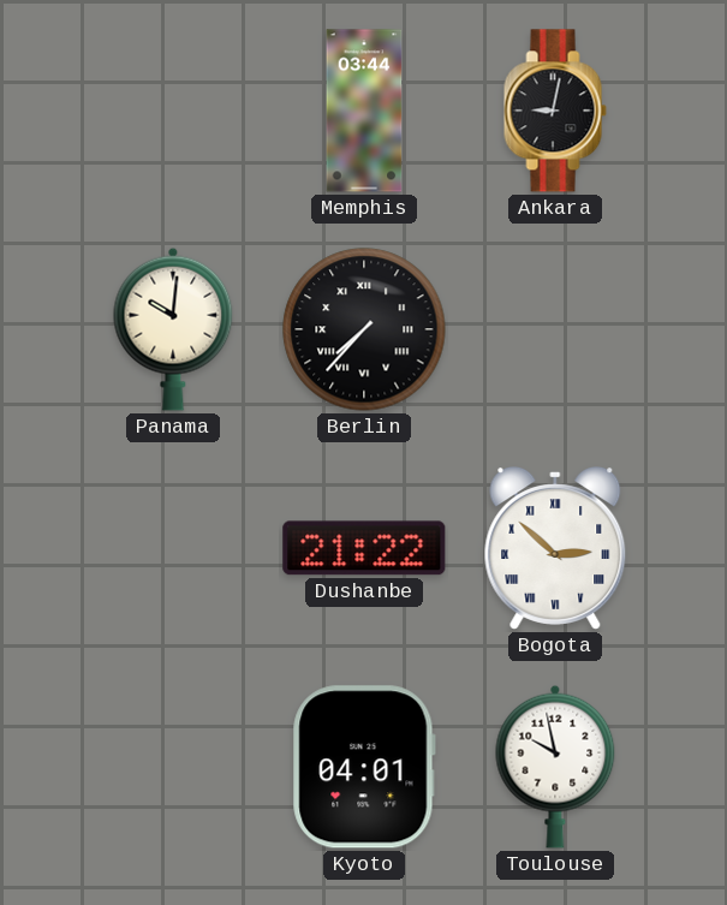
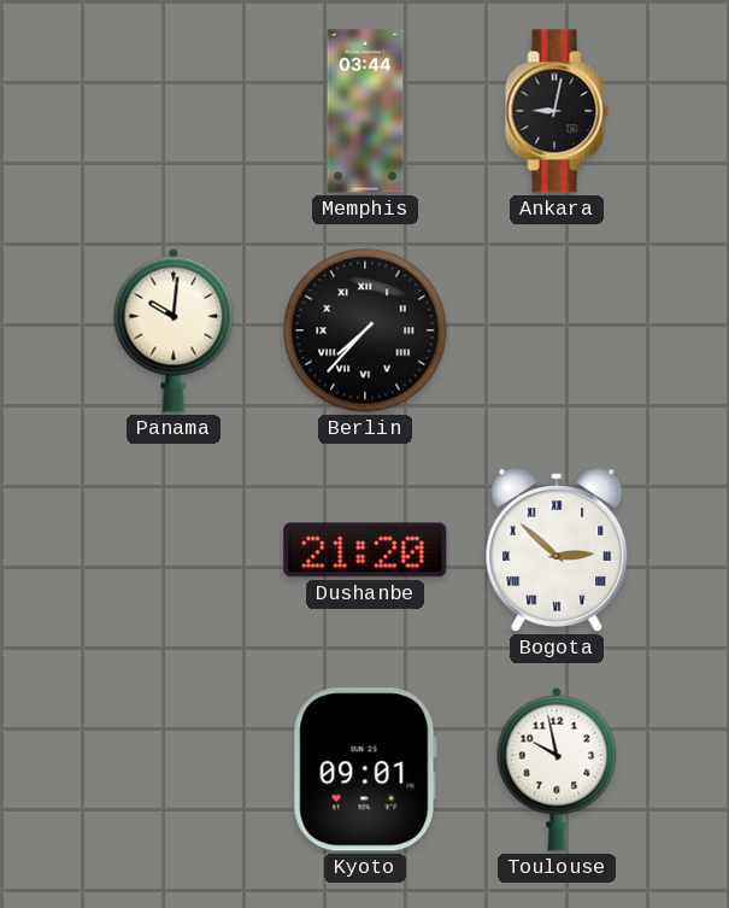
Dushanbe: 21:22 -> 21:20 (365, 550)
Kyoto: 04:01 -> 09:01 (365, 769)
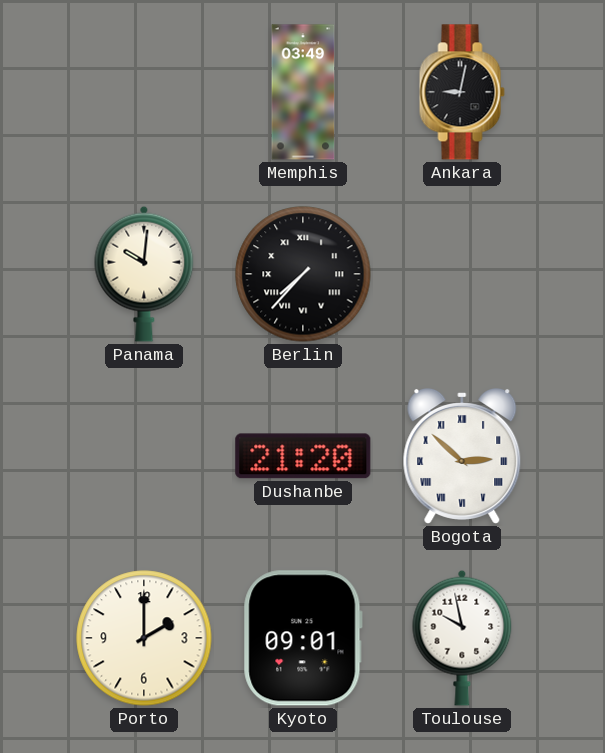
Memphis: 03:44 -> 03:49 (303, 92)
Porto: none -> 2:00 (144, 638)
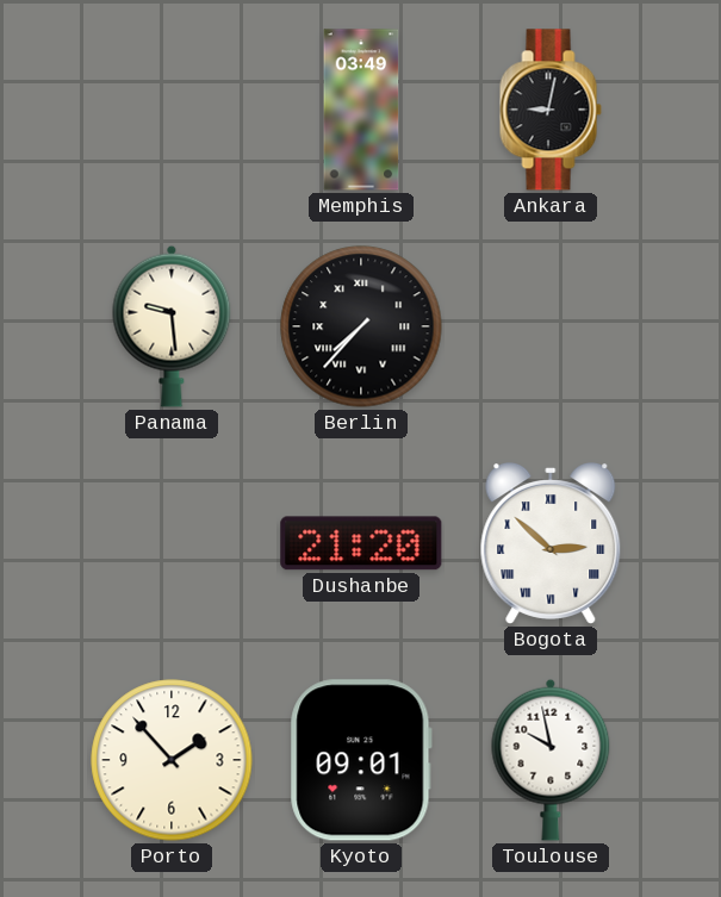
Panama: 10:01 -> 9:29 (172, 326)
Porto: 2:00 -> 1:53 (172, 760)
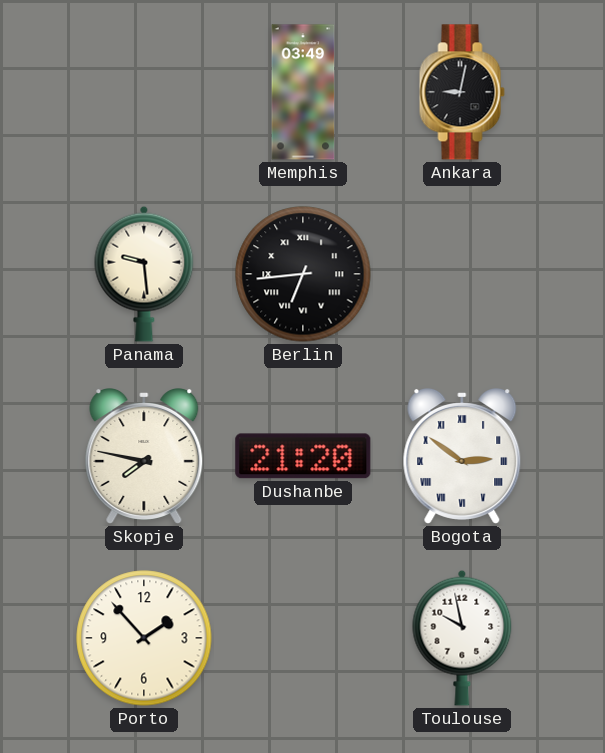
Berlin: 7:37 -> 6:44 (303, 274)
Skopje: none -> 7:47 (144, 457)
Bogota: 2:52 -> 2:51 (462, 457)
Kyoto: 09:01 -> none (361, 760)
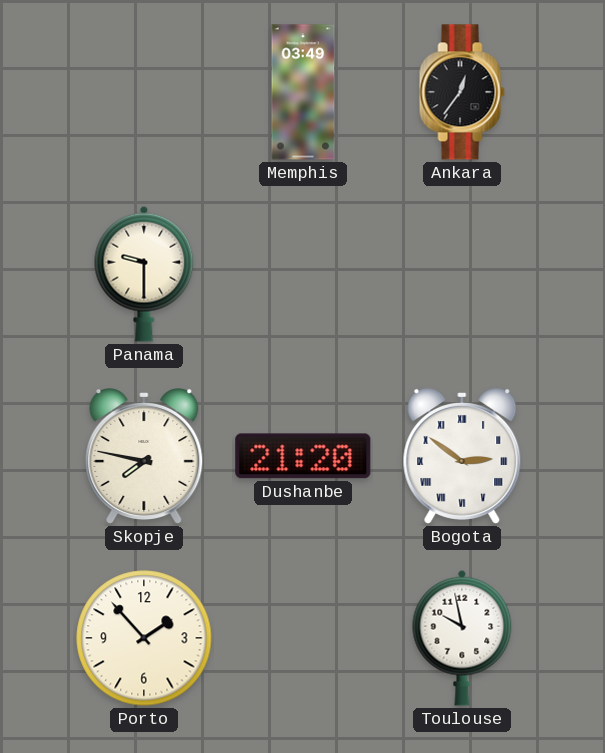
Ankara: 9:02 -> 12:36 (462, 92)
Panama: 9:29 -> 9:30 (144, 274)
Berlin: 6:44 -> none (303, 274)
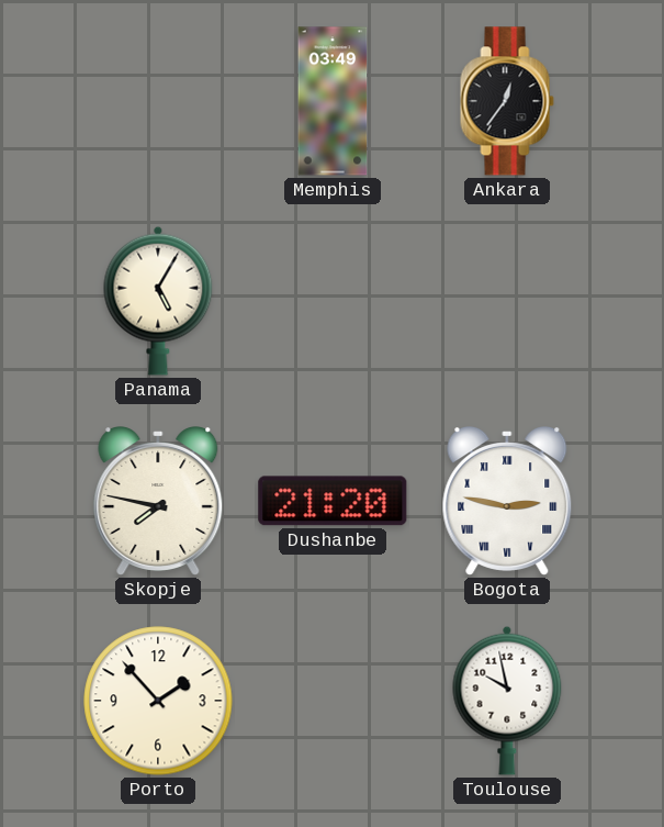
Panama: 9:30 -> 5:05 (158, 301)
Bogota: 2:51 -> 2:47 (507, 502)
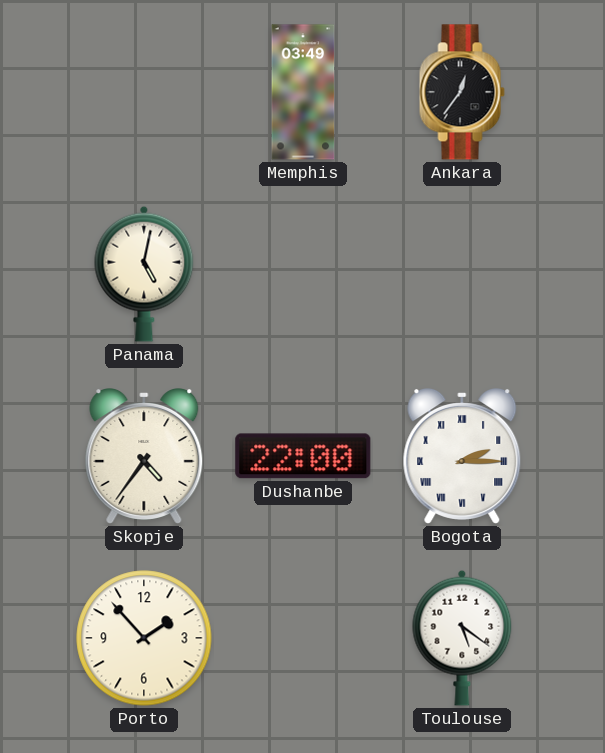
Panama: 5:05 -> 5:02 (144, 274)
Skopje: 7:47 -> 4:36 (144, 457)
Dushanbe: 21:20 -> 22:00 (303, 456)
Bogota: 2:47 -> 2:15 (462, 457)
Toulouse: 9:58 -> 5:21 (462, 638)
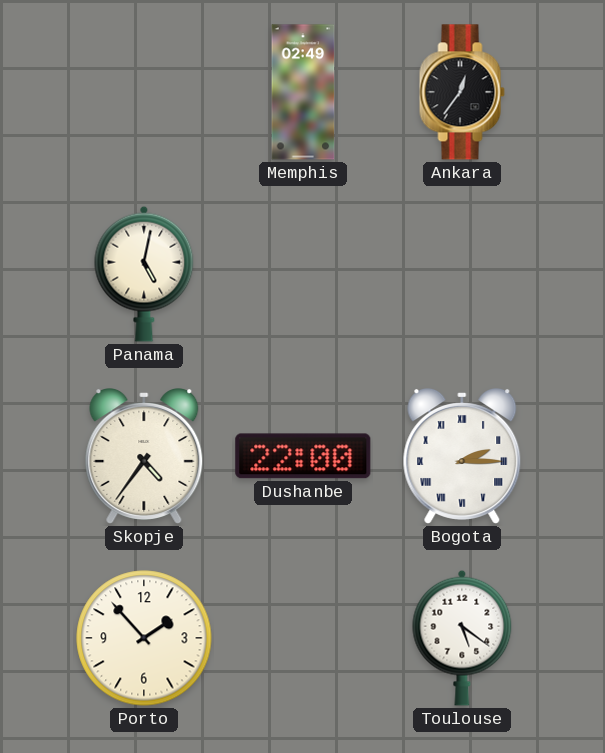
Memphis: 03:49 -> 02:49 (303, 92)
